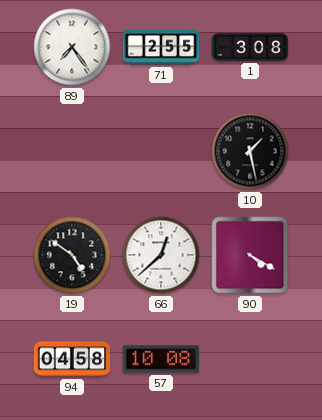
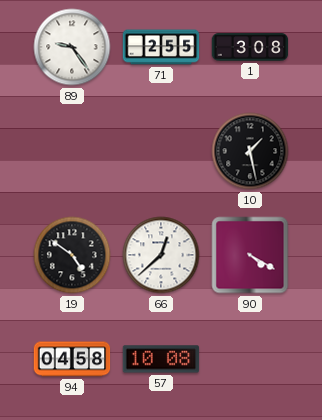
89: 7:24 -> 9:24 (72, 47)
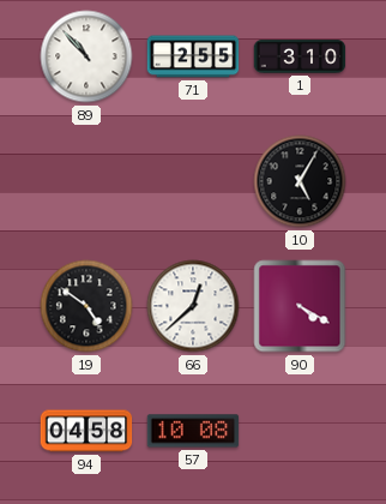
89: 9:24 -> 10:53 (86, 56)
1: 3:08 -> 3:10 (300, 56)
10: 1:28 -> 5:05 (300, 181)
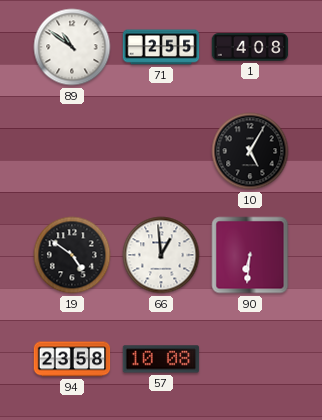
89: 10:53 -> 10:51 (72, 47)
1: 3:10 -> 4:08 (250, 47)
66: 12:38 -> 12:59 (161, 255)
90: 4:20 -> 6:31 (250, 255)
94: 04:58 -> 23:58 (72, 359)
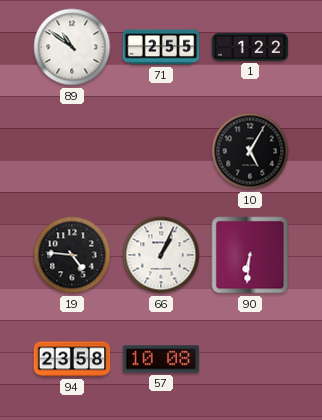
1: 4:08 -> 1:22 (250, 47)
19: 4:51 -> 4:46 (72, 255)
66: 12:59 -> 1:04 (161, 255)
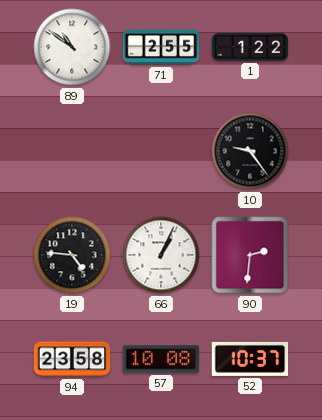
10: 5:05 -> 9:24 (250, 151)
90: 6:31 -> 2:31 (250, 255)
52: none -> 10:37 (250, 359)
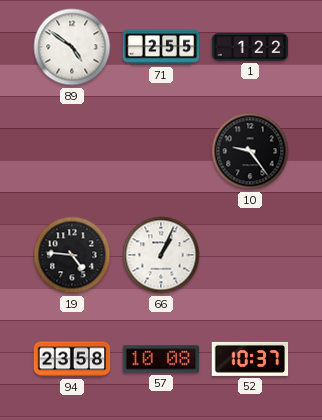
89: 10:51 -> 4:51 (72, 47)
90: 2:31 -> none (250, 255)
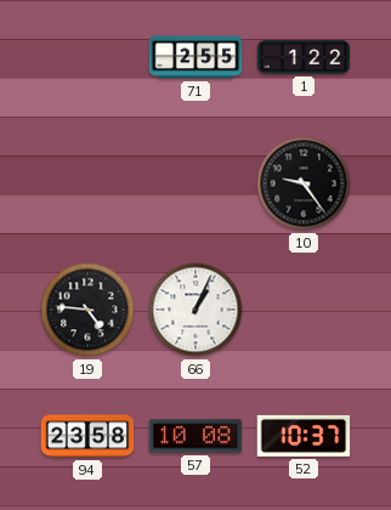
89: 4:51 -> none (72, 47)
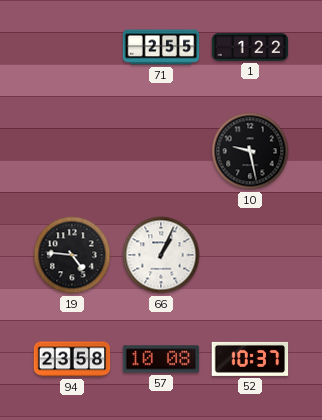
10: 9:24 -> 9:28 (250, 151)
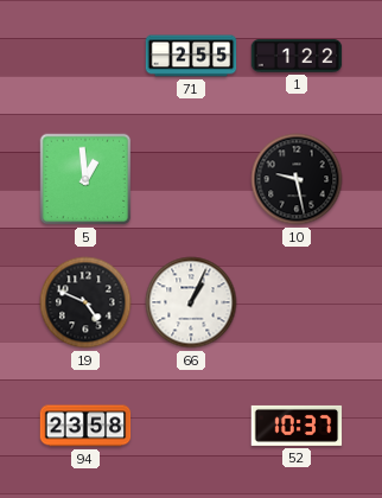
5: none -> 12:59 (85, 179)
19: 4:46 -> 4:49 (85, 302)
57: 10:08 -> none (161, 359)
